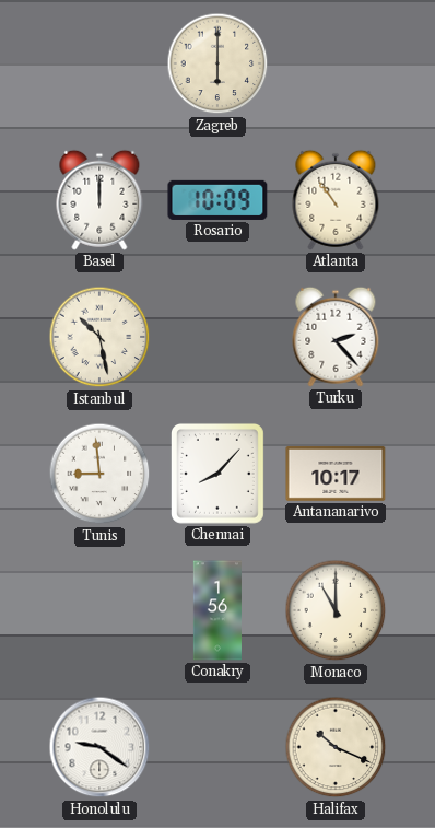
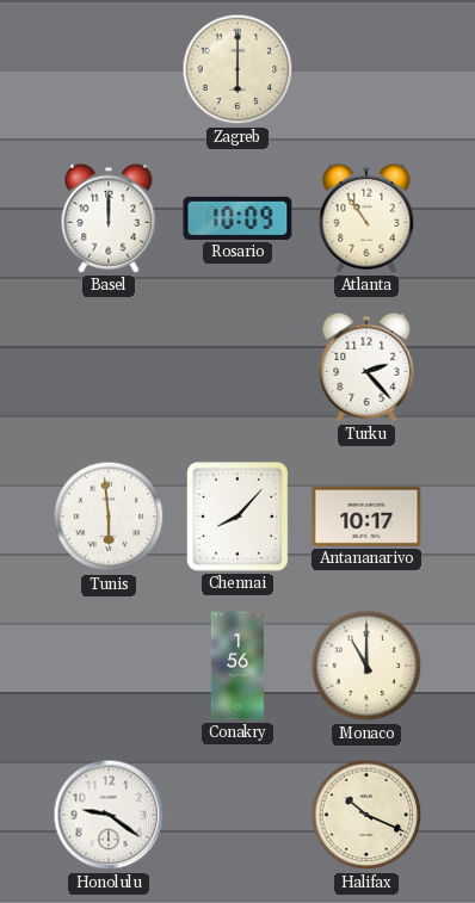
Istanbul: 10:28 -> none (99, 337)
Tunis: 8:59 -> 5:59 (109, 517)
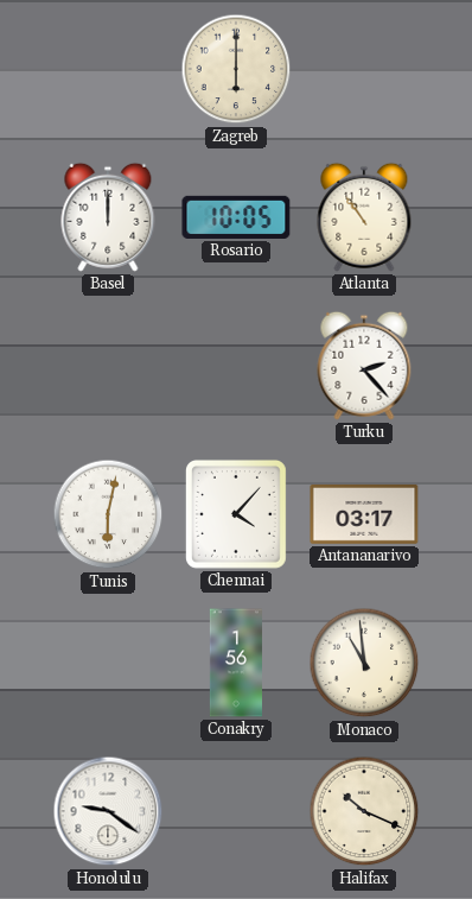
Rosario: 10:09 -> 10:05 (236, 217)
Tunis: 5:59 -> 6:02 (108, 514)
Chennai: 8:07 -> 4:07 (236, 514)
Antananarivo: 10:17 -> 03:17 (364, 514)
Monaco: 11:00 -> 10:59 (364, 663)
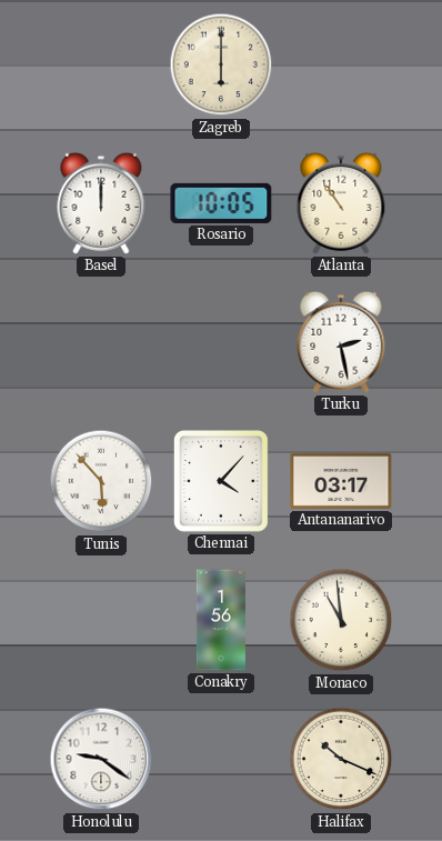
Turku: 2:23 -> 2:28 (341, 342)
Tunis: 6:02 -> 5:53 (101, 481)
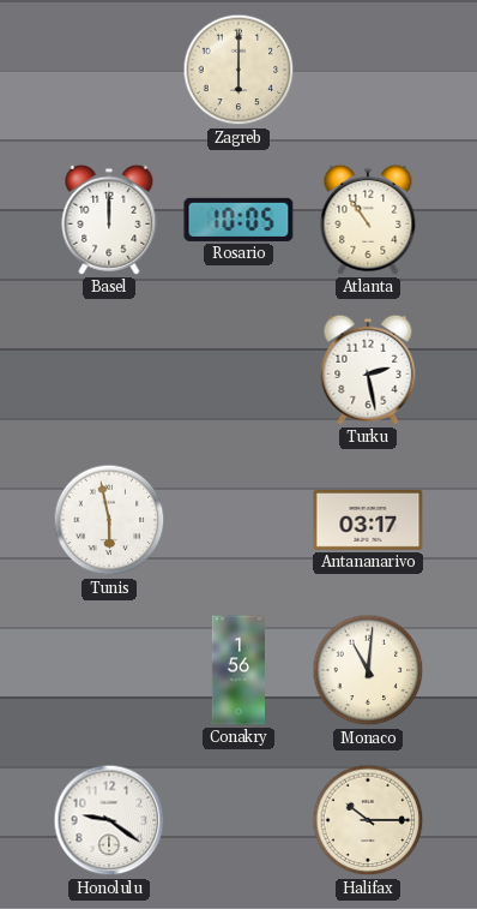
Tunis: 5:53 -> 5:58 (109, 520)
Chennai: 4:07 -> none (221, 481)
Monaco: 10:59 -> 11:01 (368, 670)
Halifax: 10:19 -> 10:15 (368, 820)
